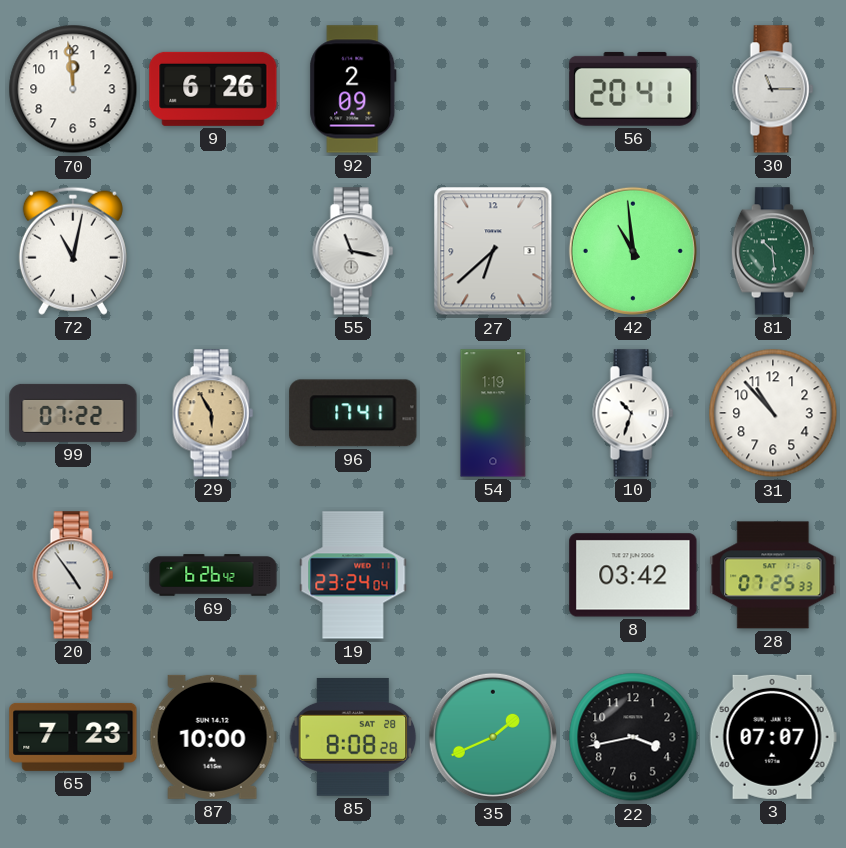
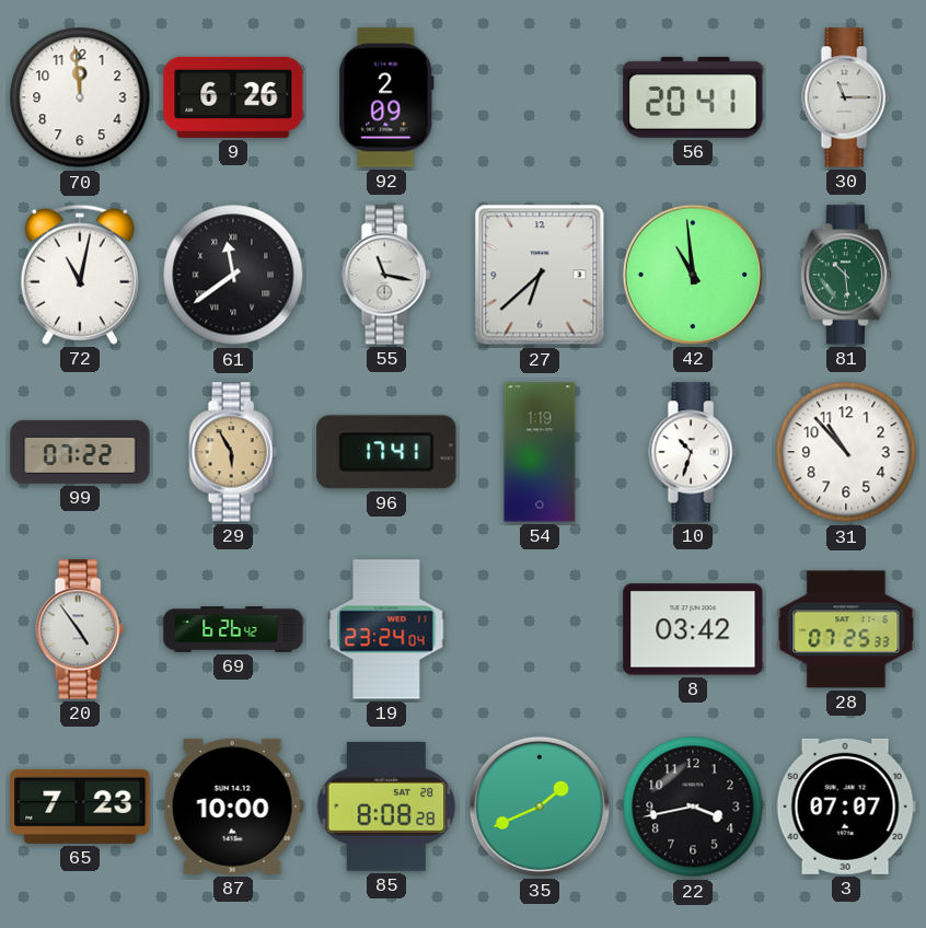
61: none -> 11:39 (233, 275)
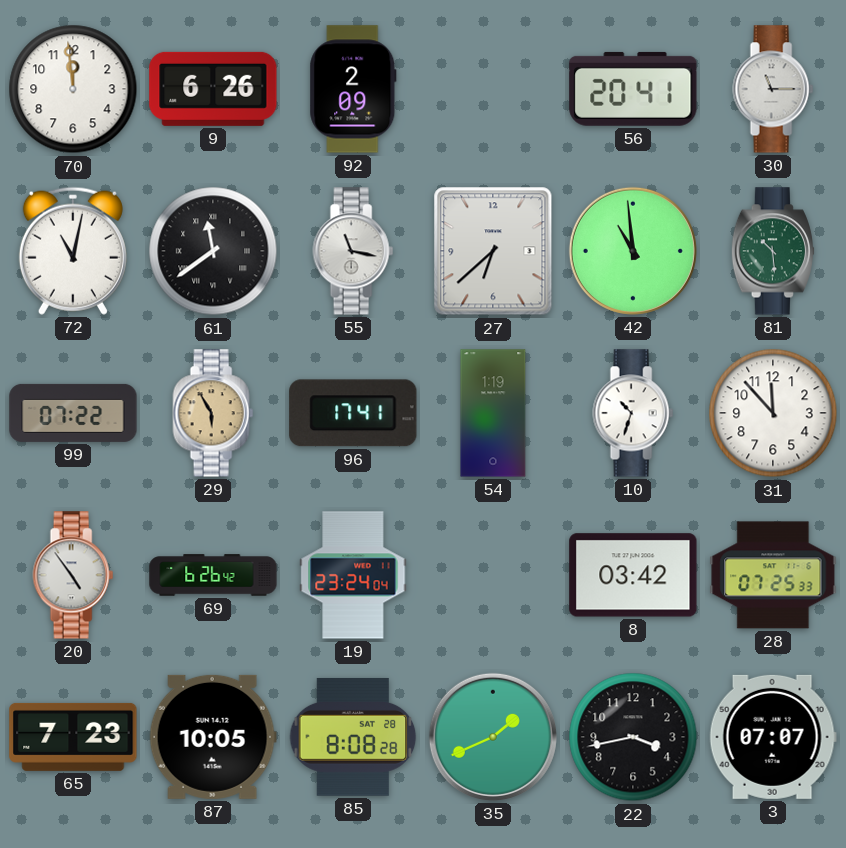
31: 10:53 -> 11:53 (773, 413)
87: 10:00 -> 10:05 (213, 737)
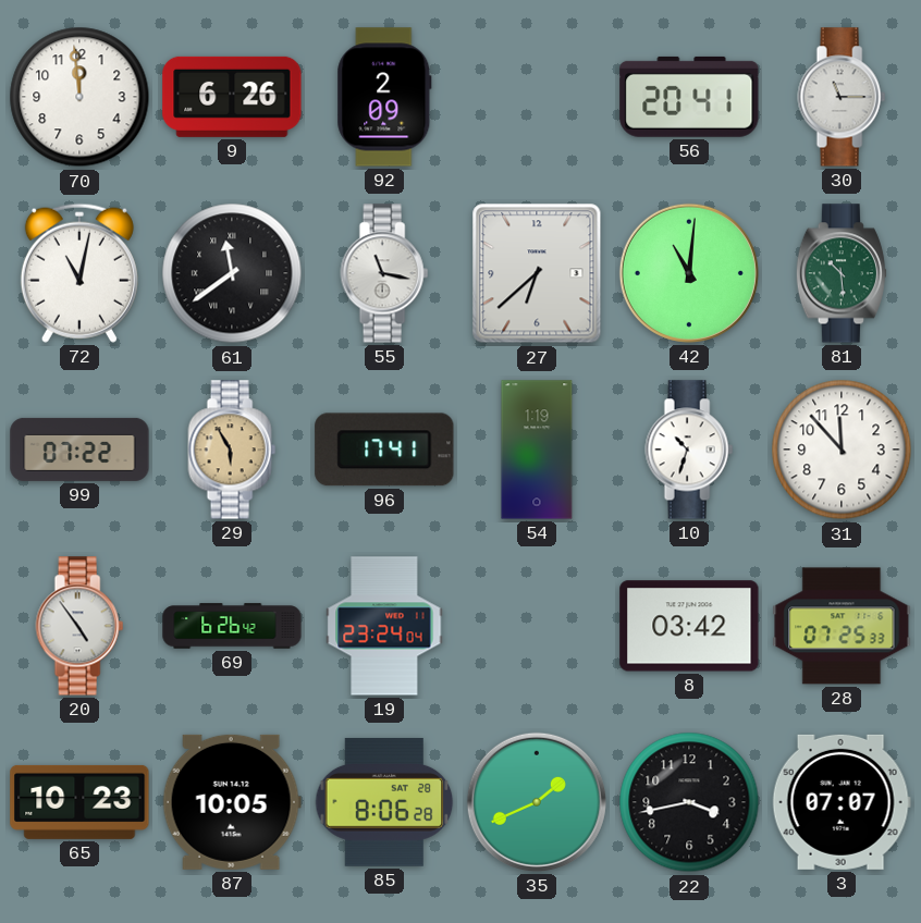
42: 10:59 -> 11:01 (689, 273)
65: 7:23 -> 10:23 (79, 802)
85: 8:08 -> 8:06 (384, 802)
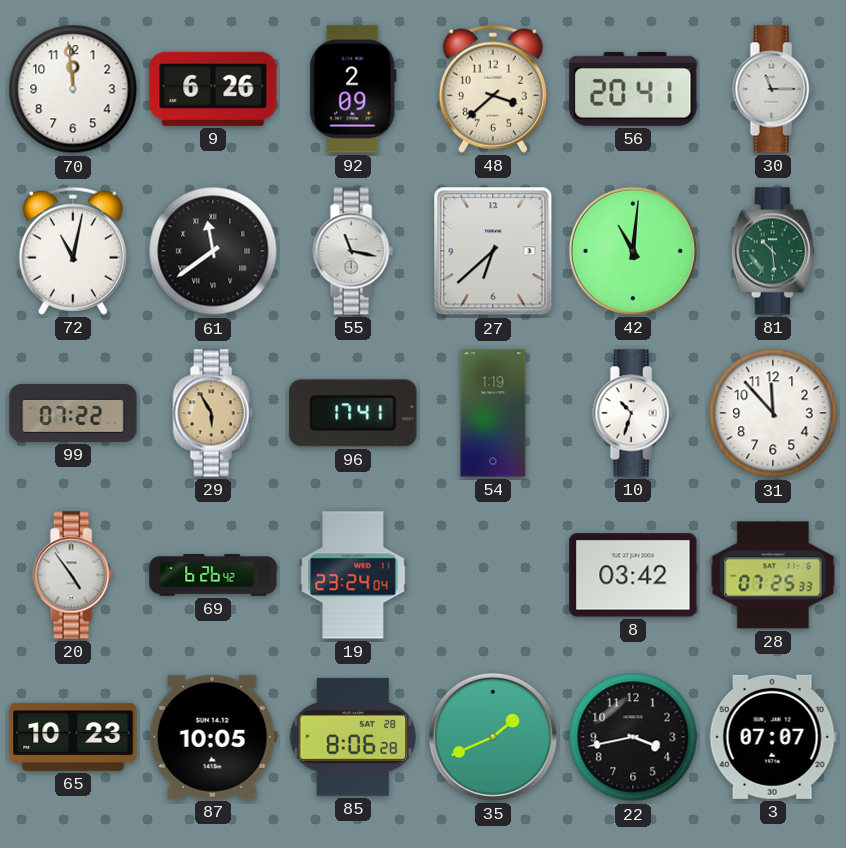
48: none -> 3:38 (493, 89)
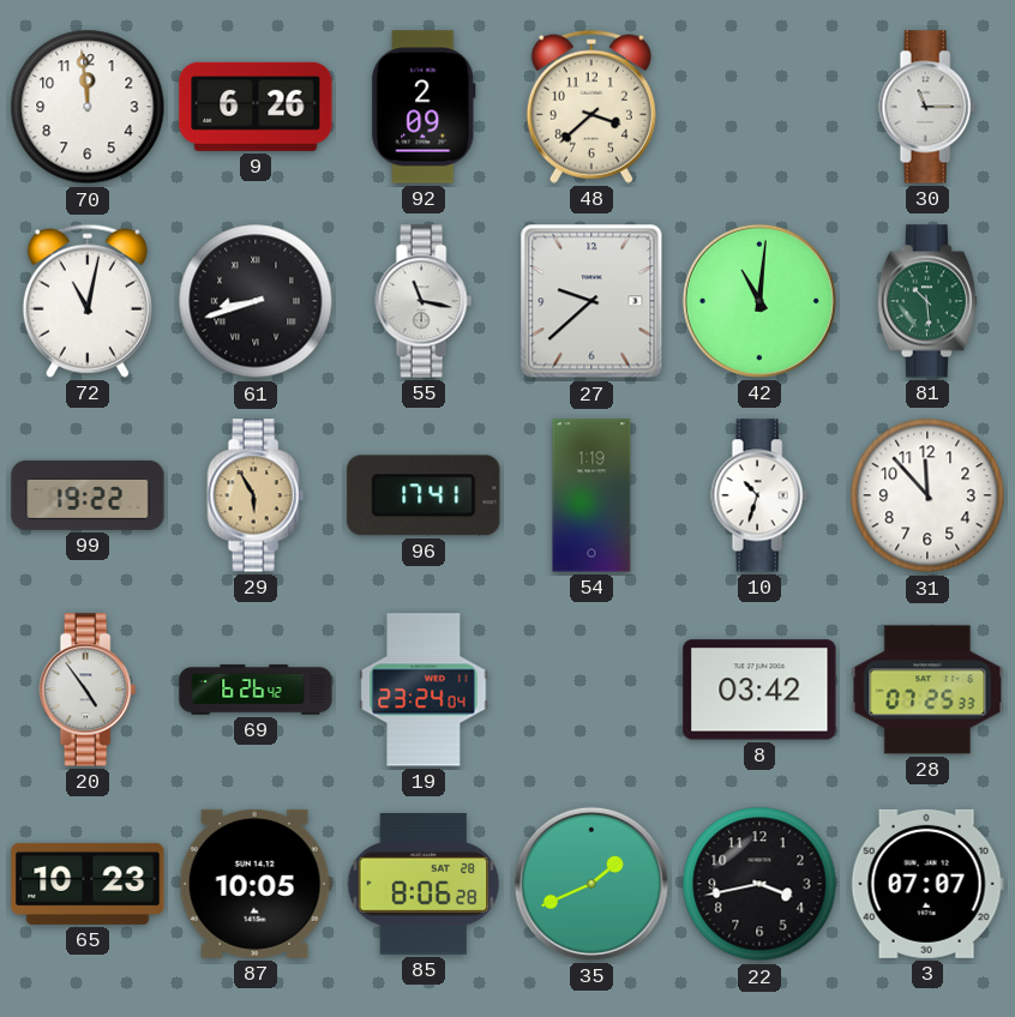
56: 20:41 -> none (633, 89)
61: 11:39 -> 8:42 (256, 301)
27: 6:38 -> 9:38 (591, 301)
99: 07:22 -> 19:22 (88, 495)
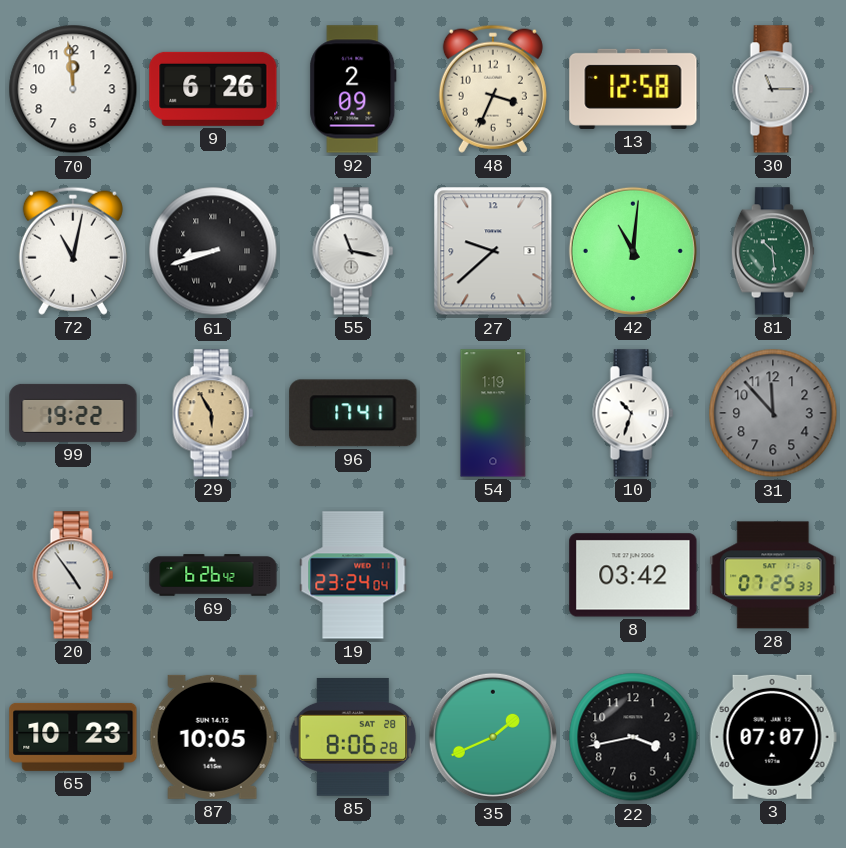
48: 3:38 -> 3:34 (493, 89)
13: none -> 12:58 (633, 89)
31 dial: white -> grey (773, 413)
